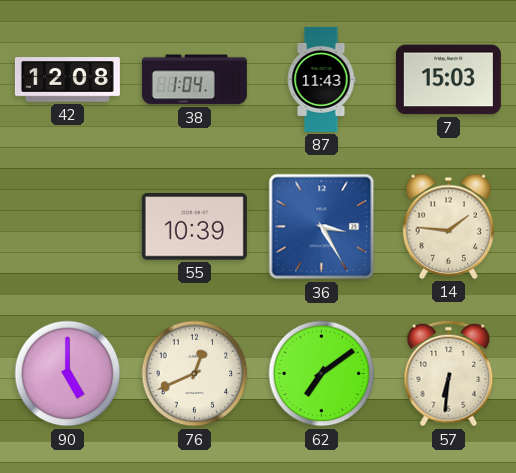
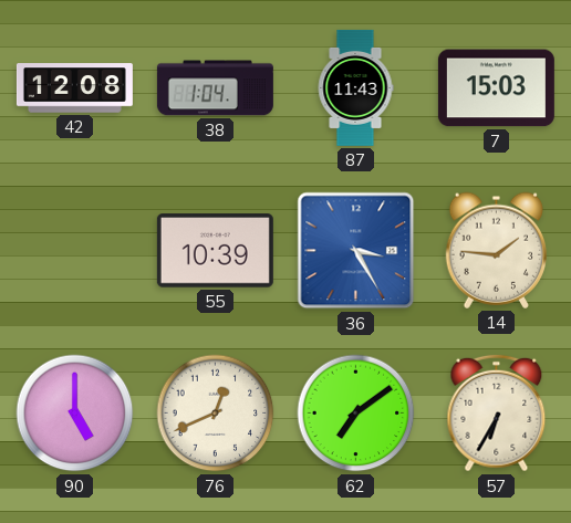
57: 6:31 -> 6:35 (497, 414)
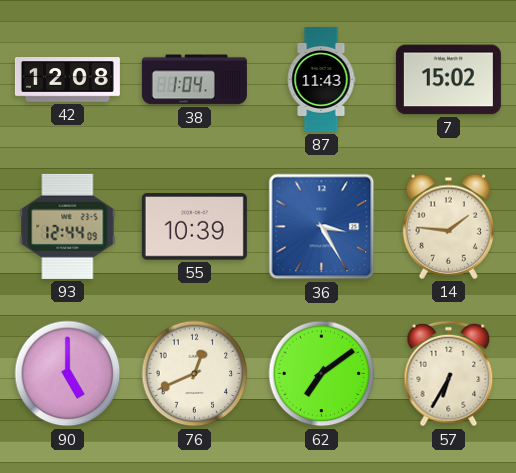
7: 15:03 -> 15:02 (448, 80)
93: none -> 12:44 (68, 226)
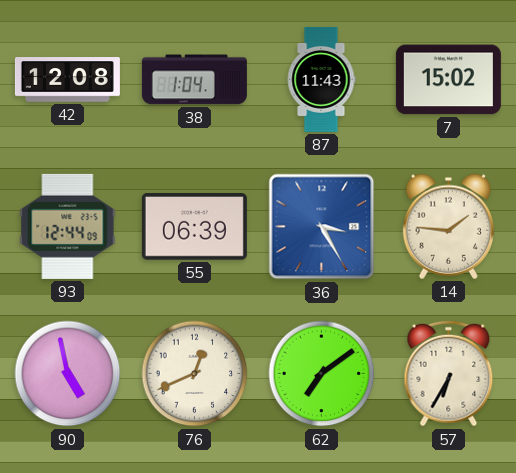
55: 10:39 -> 06:39 (194, 227)
90: 5:00 -> 4:58 (68, 374)
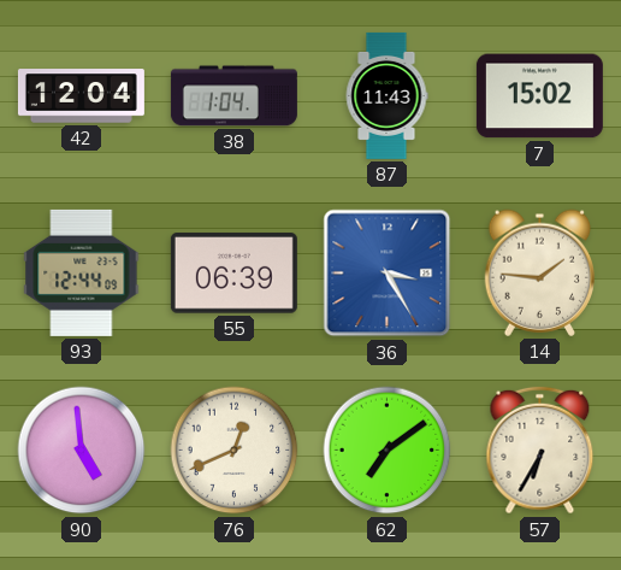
42: 12:08 -> 12:04 (81, 96)
90: 4:58 -> 4:59 (82, 451)
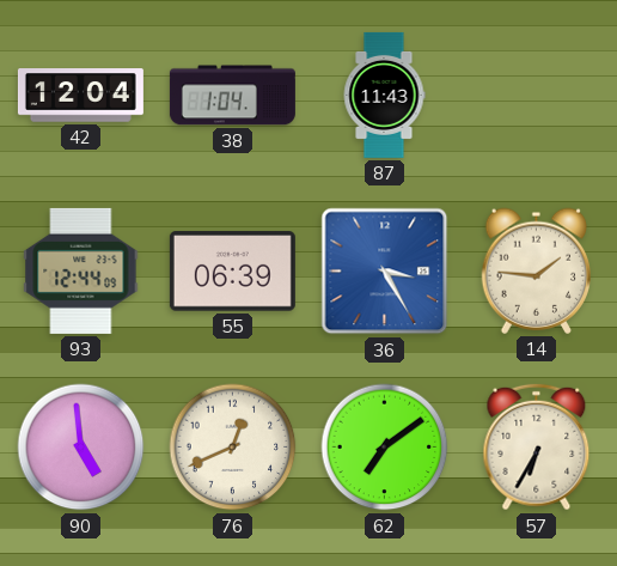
7: 15:02 -> none (539, 96)
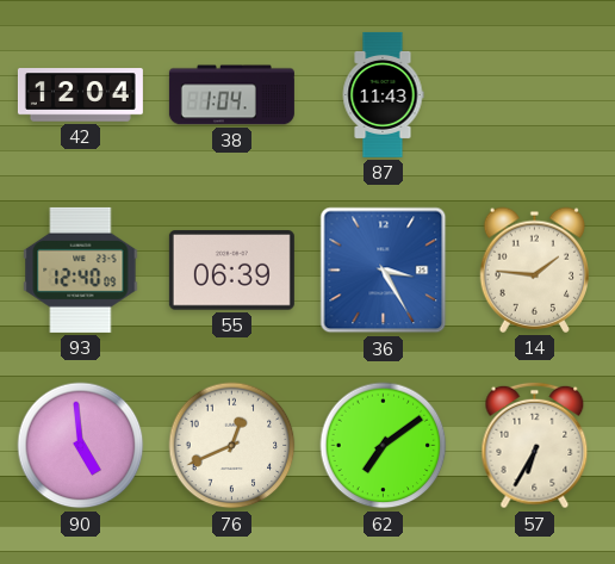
93: 12:44 -> 12:40 (81, 269)
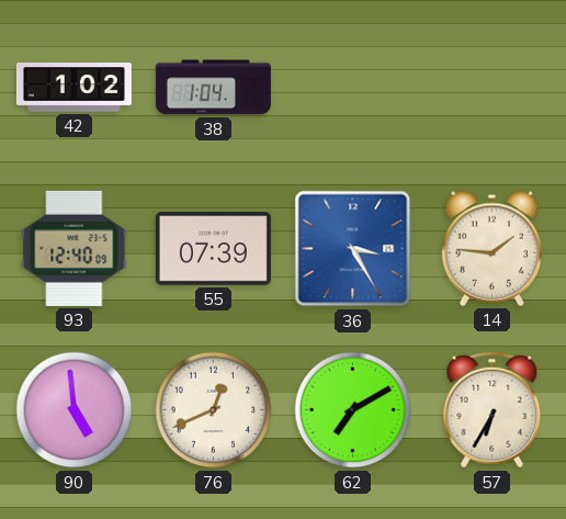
42: 12:04 -> 1:02 (73, 88)
87: 11:43 -> none (383, 94)
55: 06:39 -> 07:39 (213, 249)
62: 7:09 -> 7:10 (353, 410)
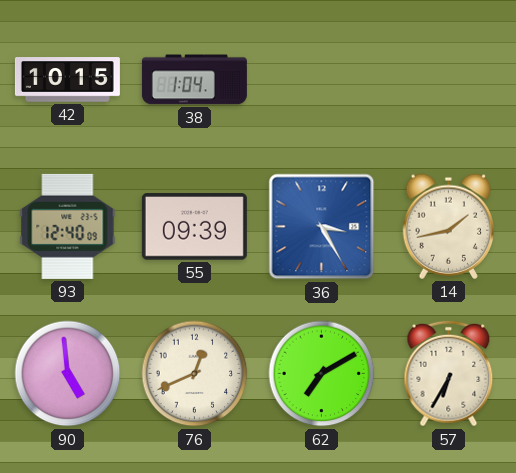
42: 1:02 -> 10:15 (67, 80)
55: 07:39 -> 09:39 (194, 227)
14: 1:46 -> 1:43 (448, 226)
